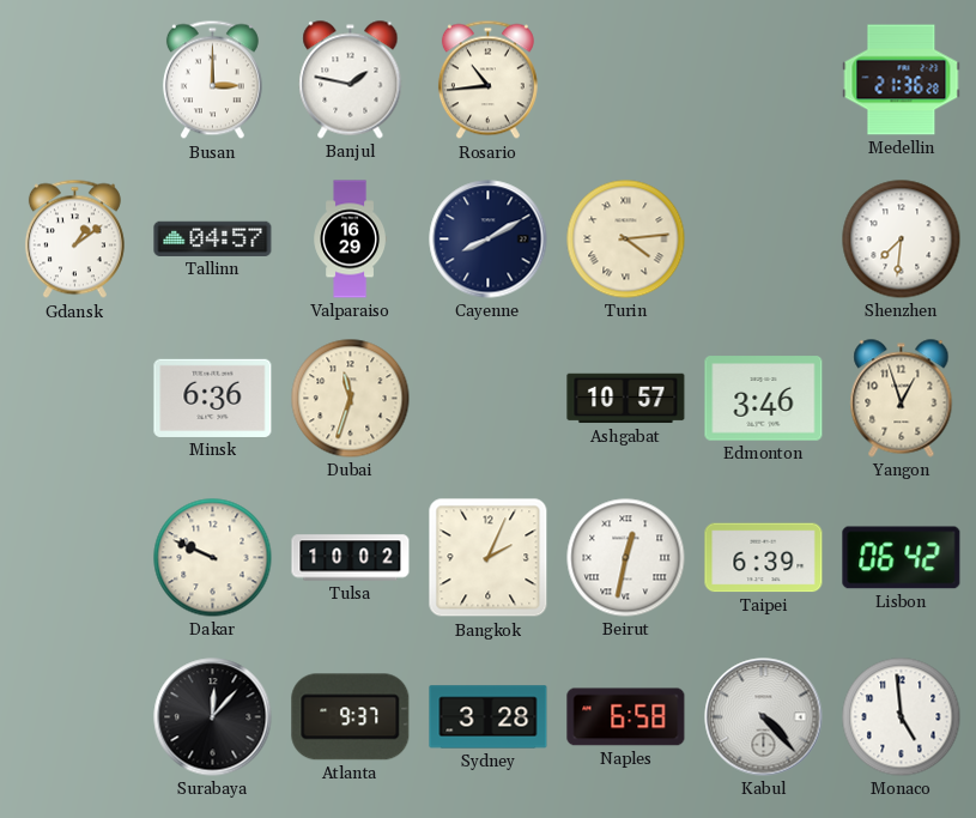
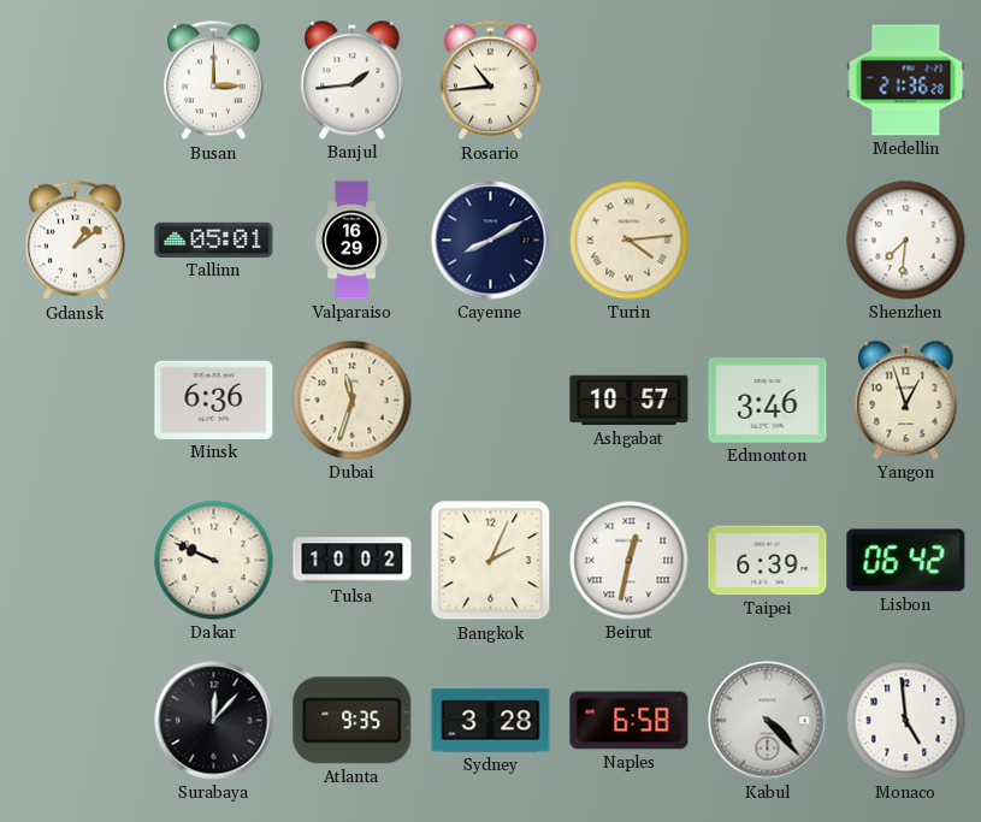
Banjul: 1:47 -> 1:44 (353, 81)
Tallinn: 04:57 -> 05:01 (214, 239)
Atlanta: 9:37 -> 9:35 (353, 721)
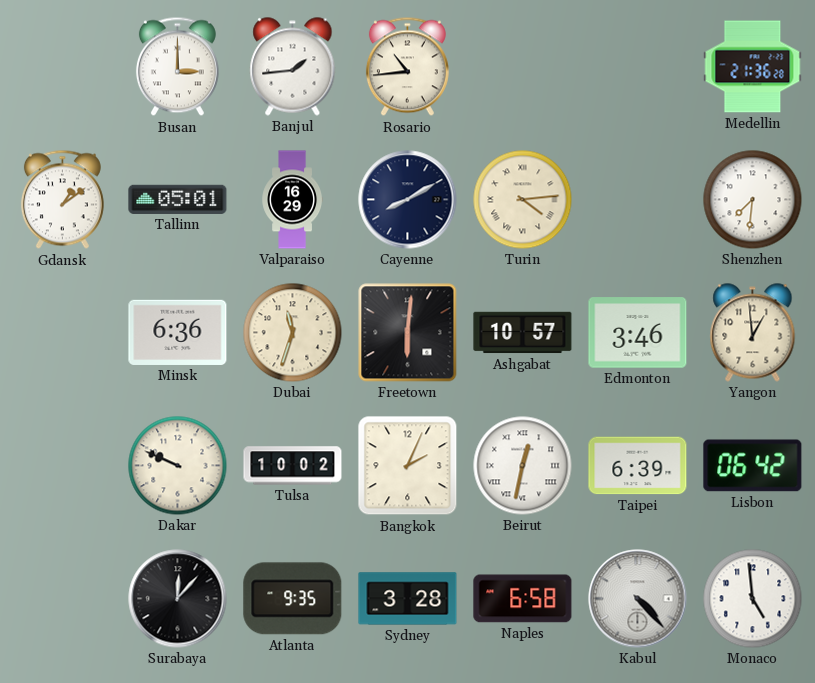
Freetown: none -> 6:01 (408, 333)
Yangon: 12:57 -> 12:59 (753, 333)
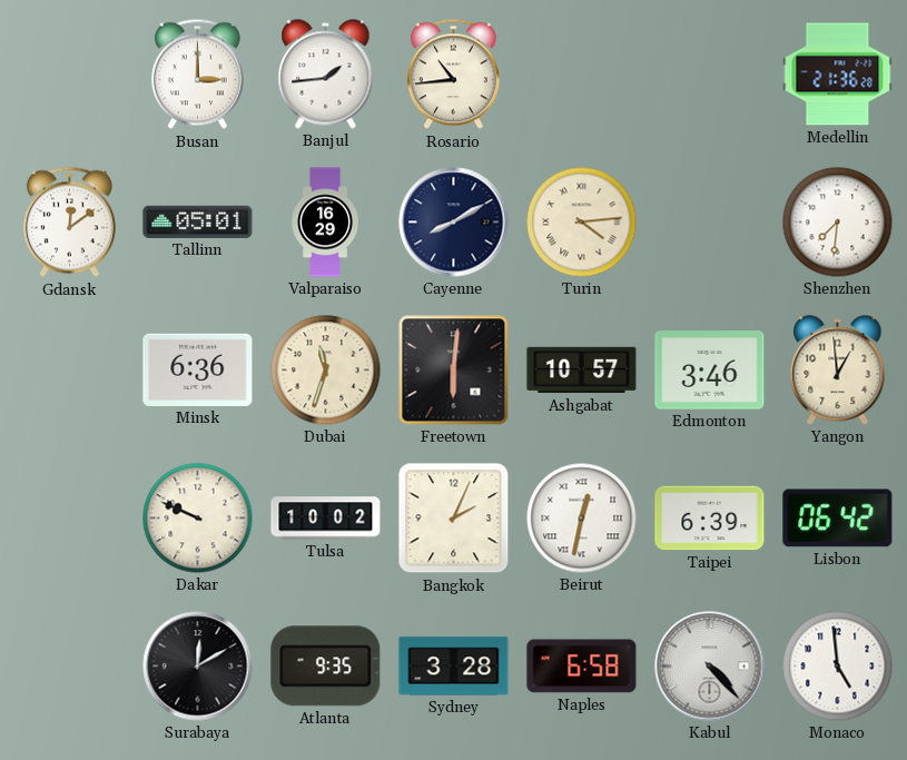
Gdansk: 1:09 -> 12:09 (69, 223)
Surabaya: 12:07 -> 12:10 (198, 667)
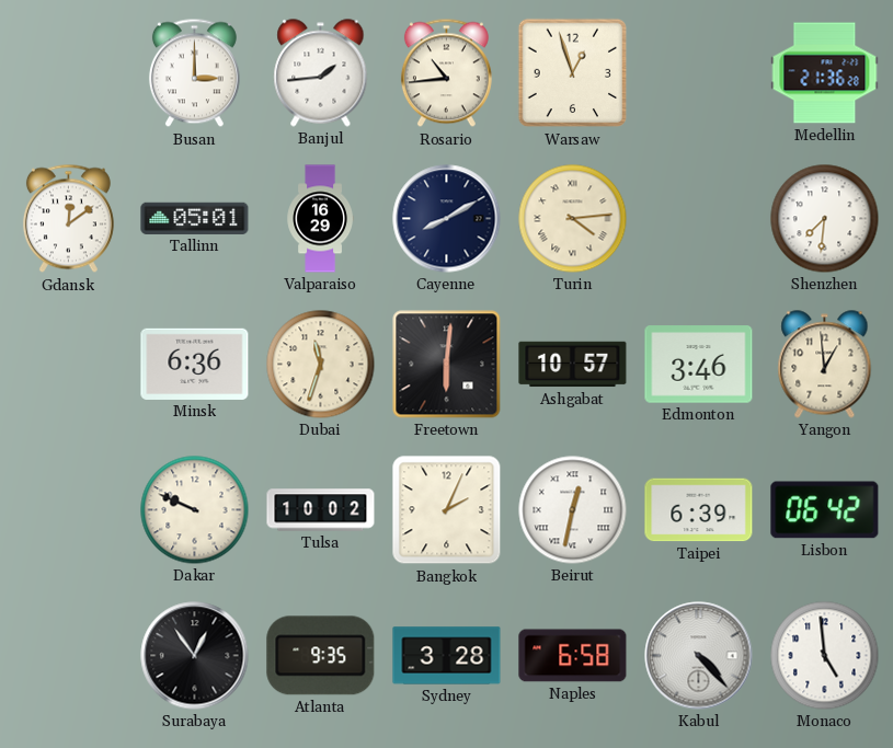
Warsaw: none -> 12:57 (573, 73)
Surabaya: 12:10 -> 12:54 (195, 656)
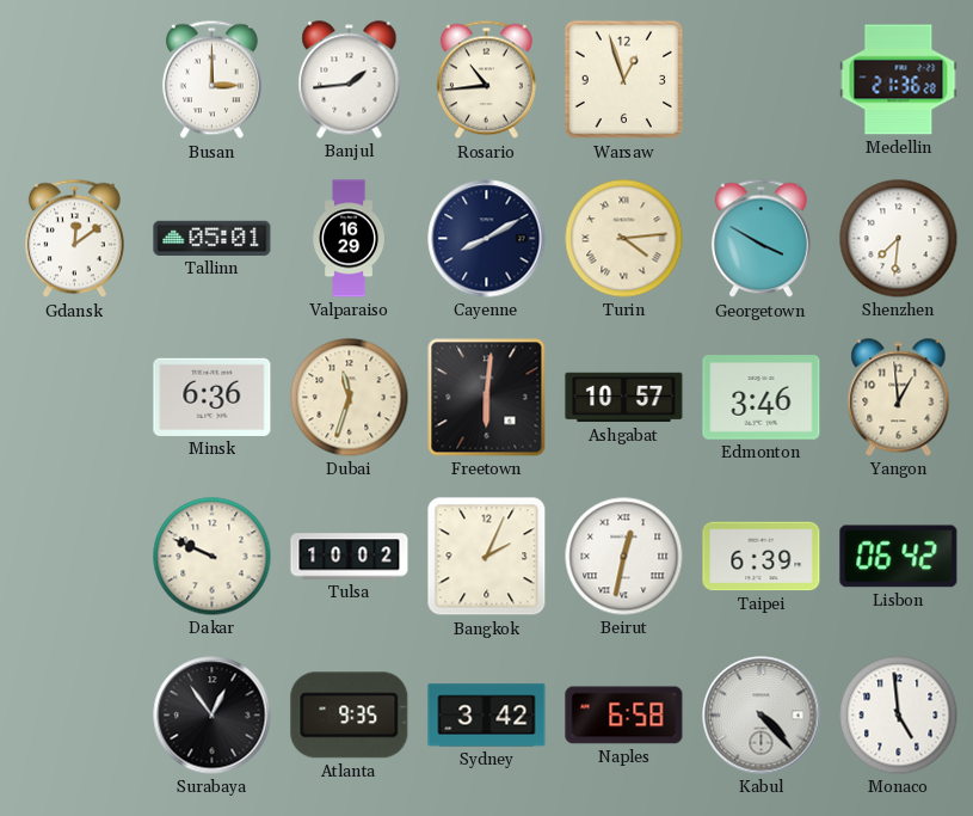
Georgetown: none -> 3:50 (760, 239)
Sydney: 3:28 -> 3:42 (487, 716)
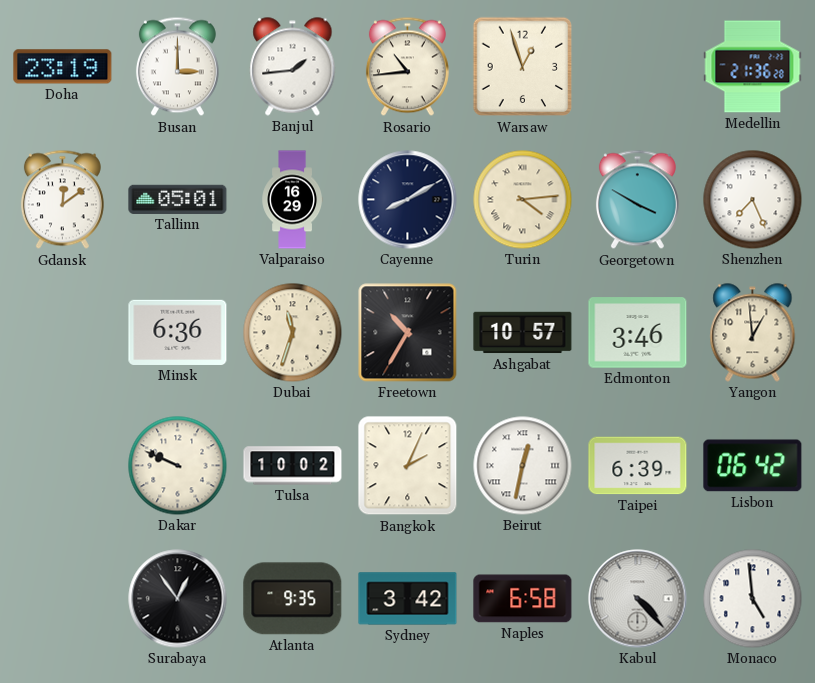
Doha: none -> 23:19 (63, 67)
Shenzhen: 7:31 -> 7:26 (753, 200)
Freetown: 6:01 -> 10:35 (408, 333)
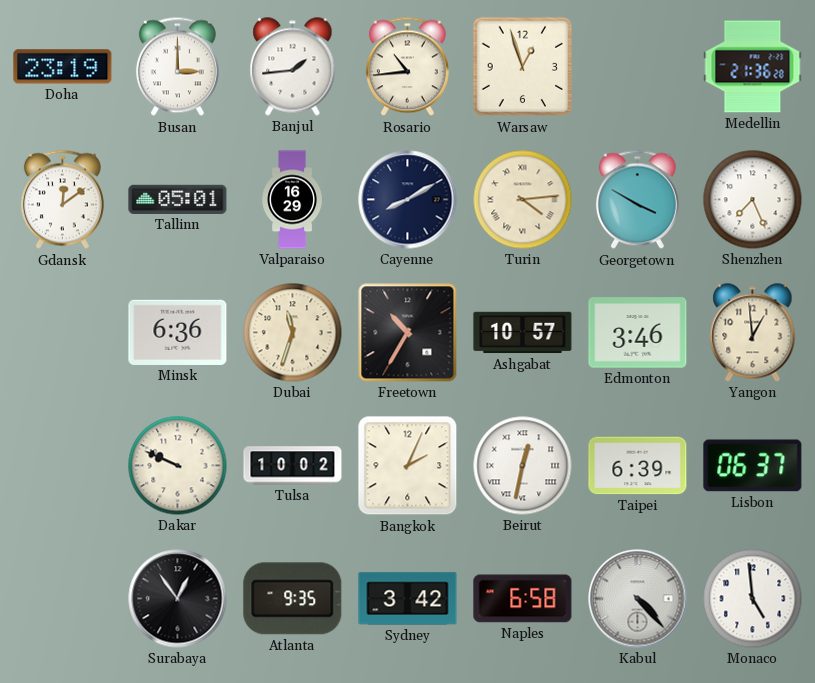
Lisbon: 06:42 -> 06:37 (753, 466)
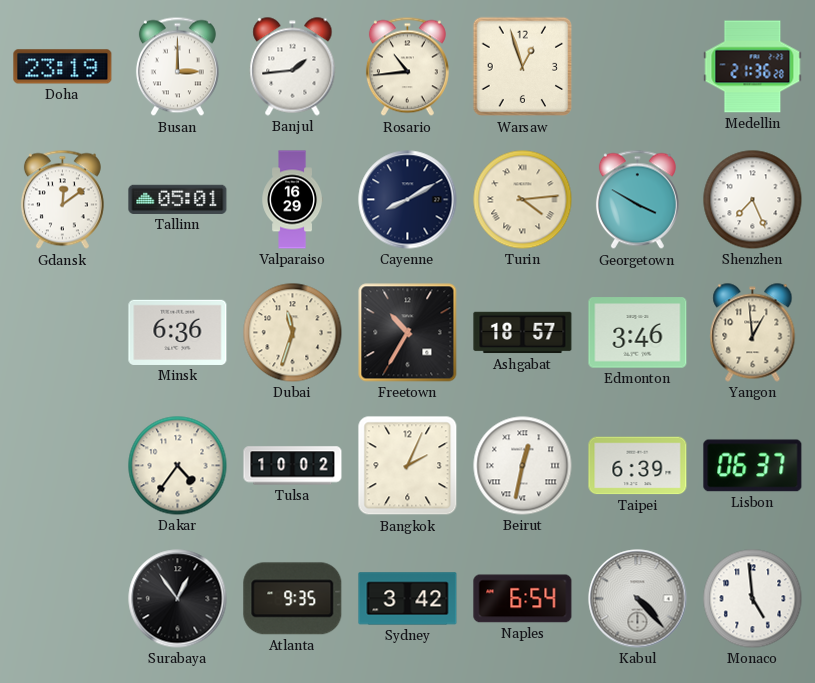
Ashgabat: 10:57 -> 18:57 (523, 333)
Dakar: 9:49 -> 4:36 (178, 466)
Naples: 6:58 -> 6:54 (523, 599)
